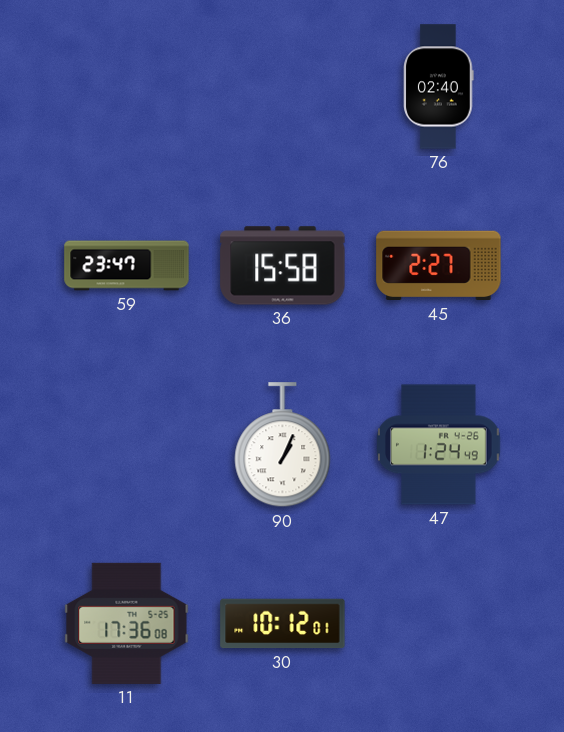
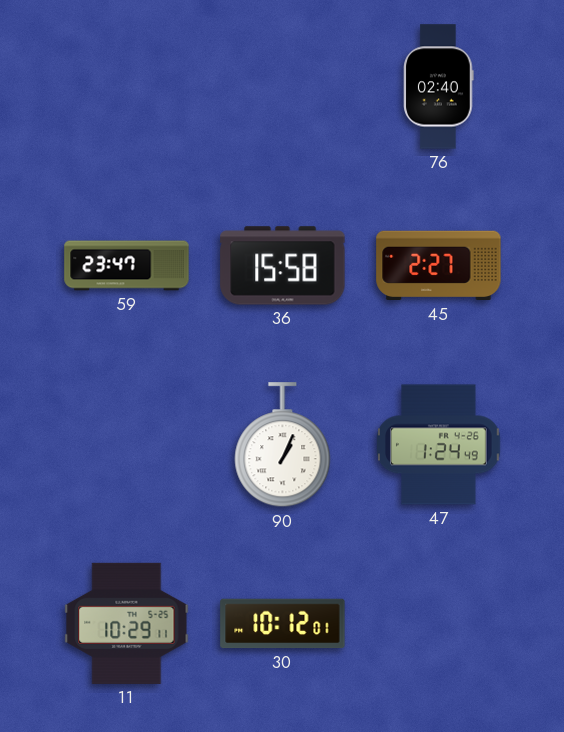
11: 17:36 -> 10:29 (127, 623)
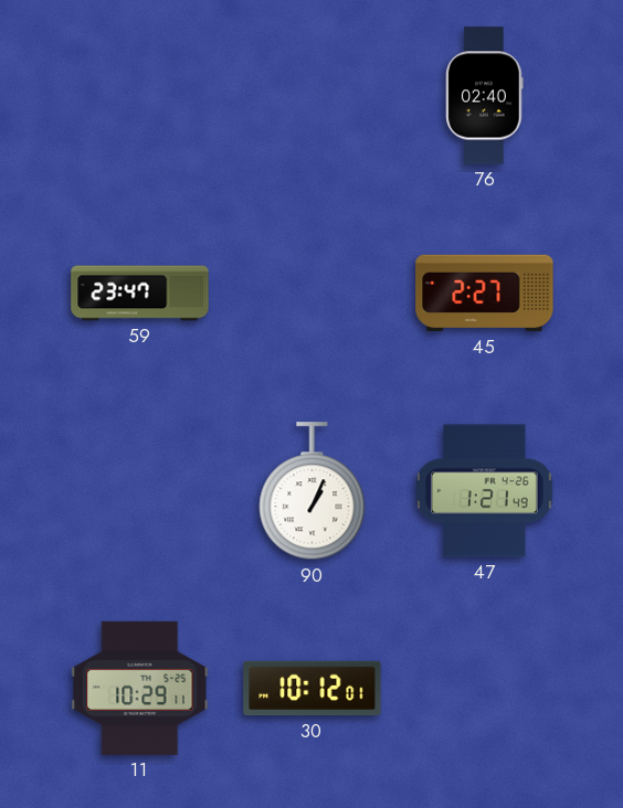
36: 15:58 -> none (283, 266)
47: 1:24 -> 1:21 (485, 491)
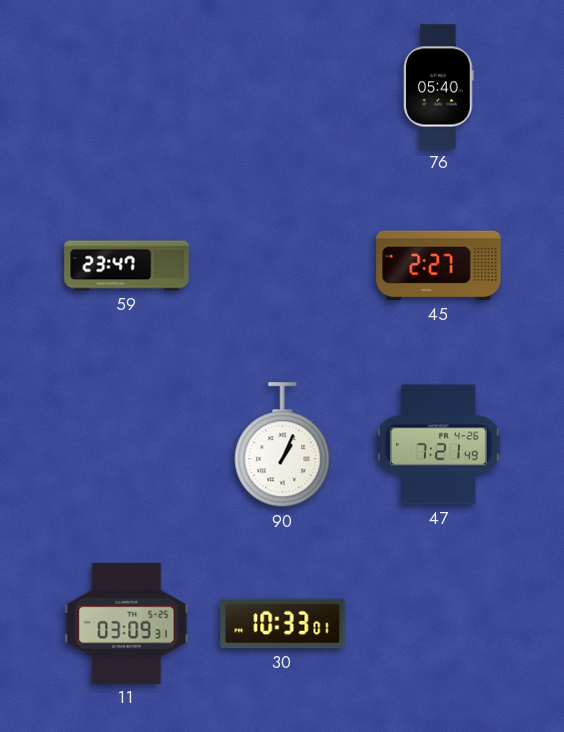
76: 02:40 -> 05:40 (439, 87)
47: 1:21 -> 7:21 (439, 445)
11: 10:29 -> 03:09 (127, 623)
30: 10:12 -> 10:33 (283, 624)
